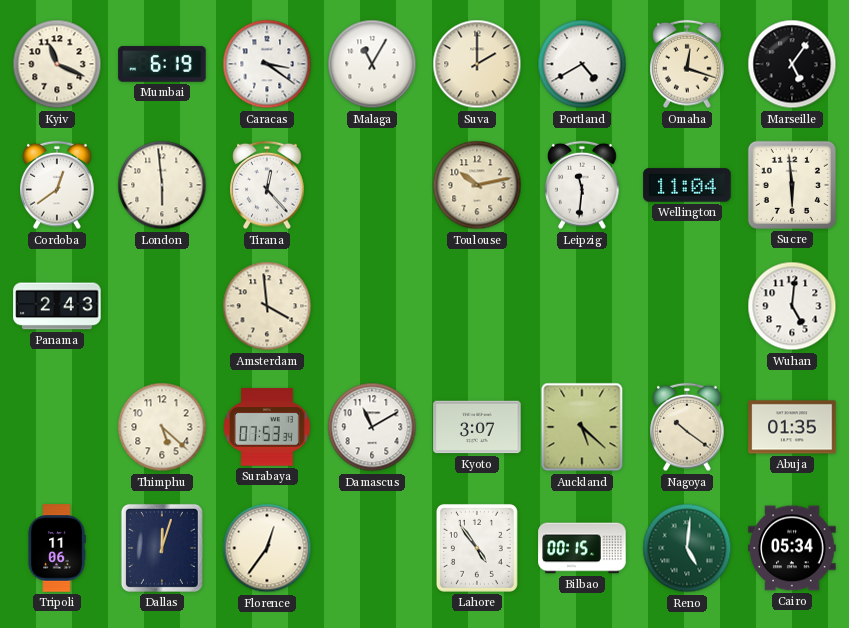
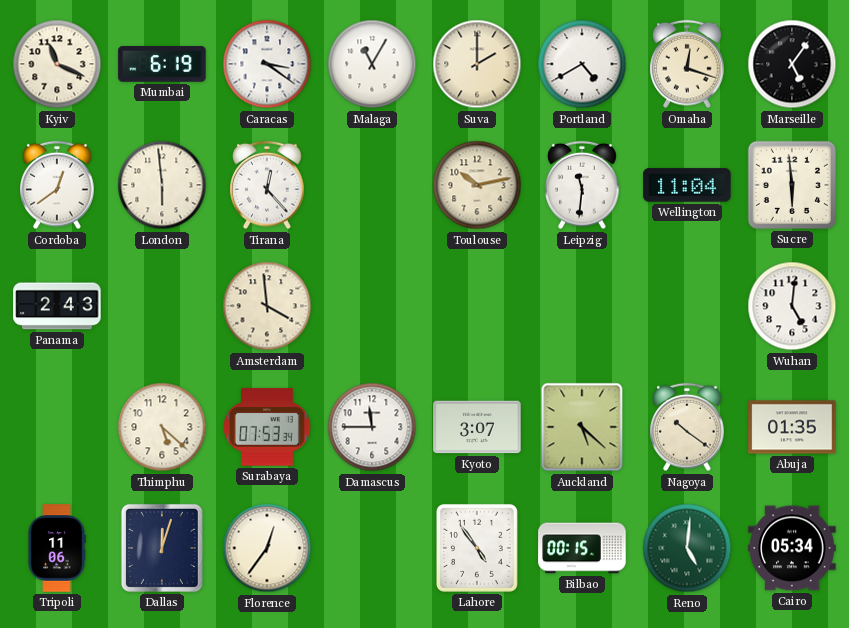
Damascus: 11:10 -> 11:45 (372, 427)
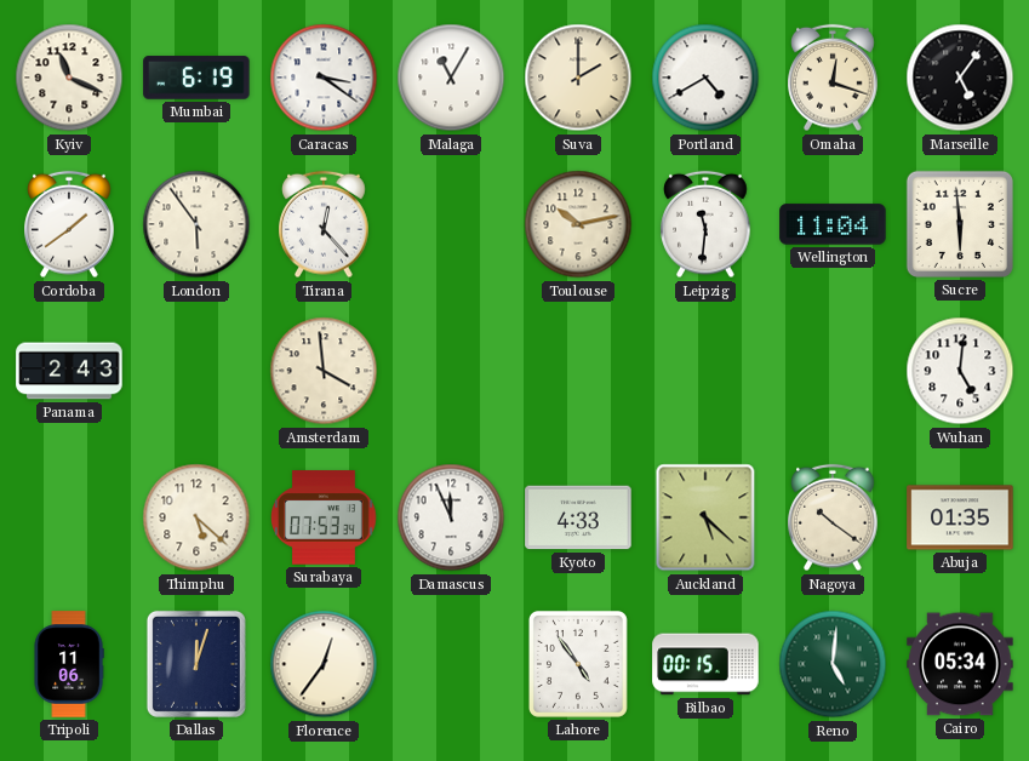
Cordoba: 12:39 -> 1:39 (69, 224)
London: 5:59 -> 5:54 (196, 224)
Damascus: 11:45 -> 11:56 (451, 517)
Kyoto: 3:07 -> 4:33 (578, 517)
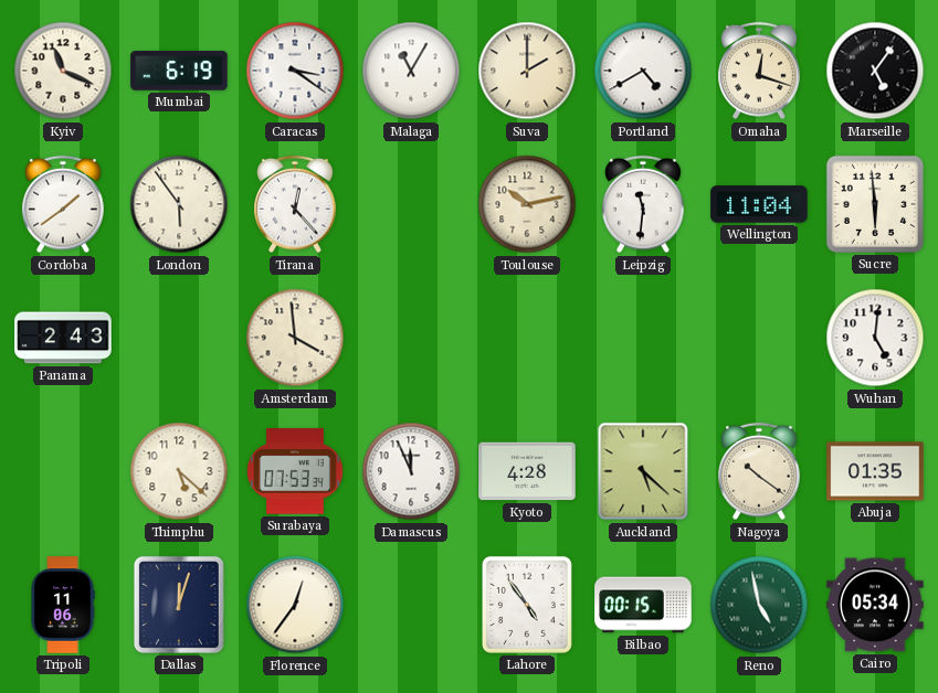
Kyoto: 4:33 -> 4:28 (527, 471)
Reno: 5:01 -> 4:58 (759, 605)
